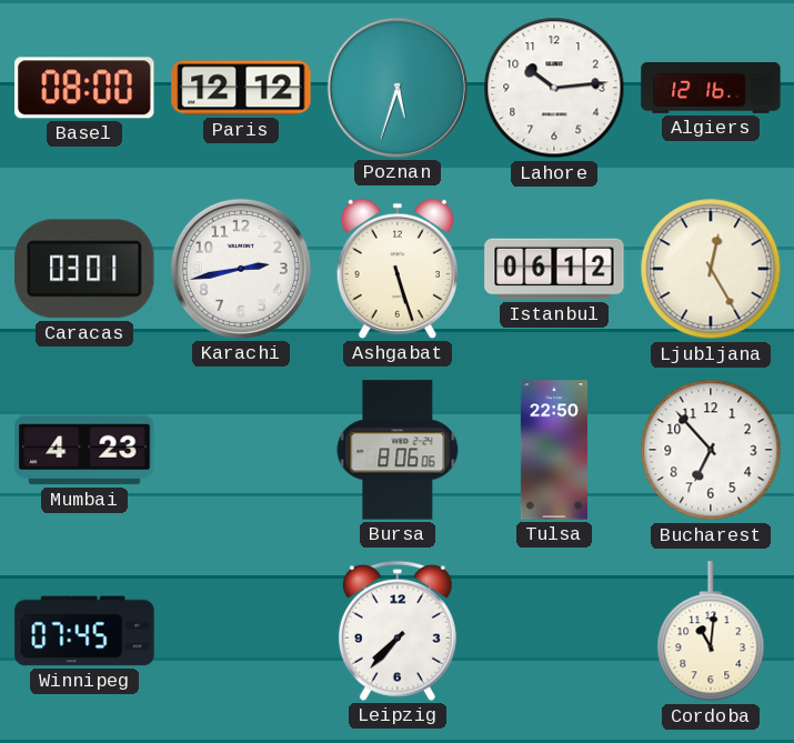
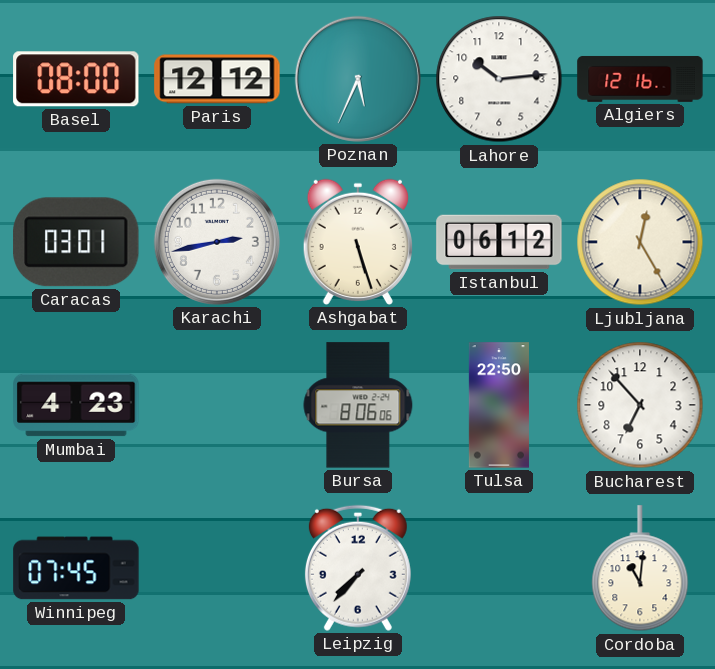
Poznan: 5:33 -> 5:34 (358, 79)
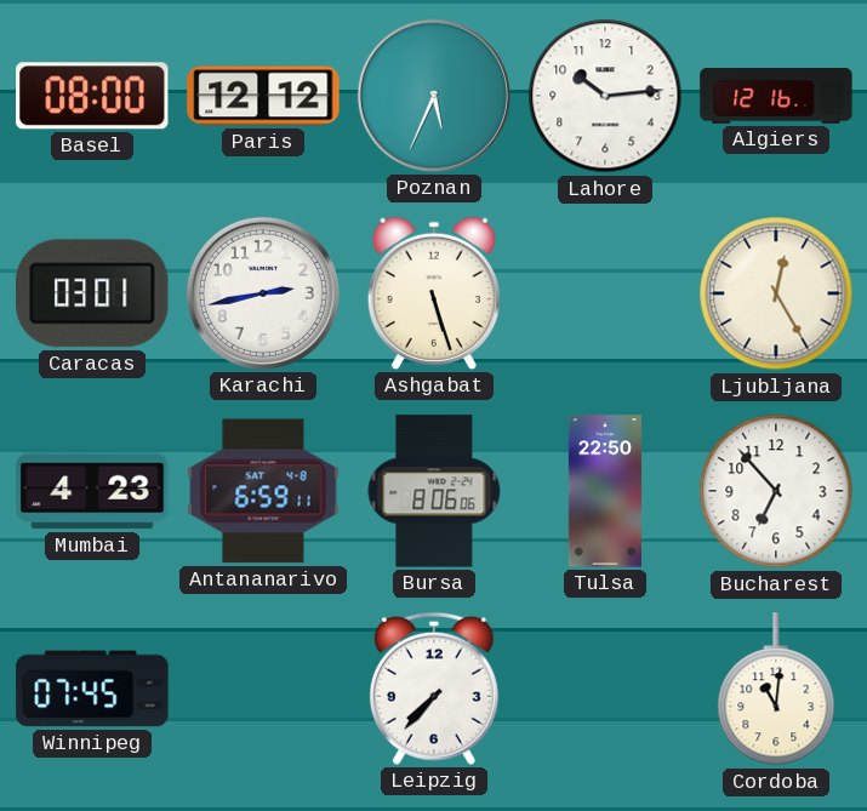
Istanbul: 06:12 -> none (499, 242)
Antananarivo: none -> 6:59 (263, 491)
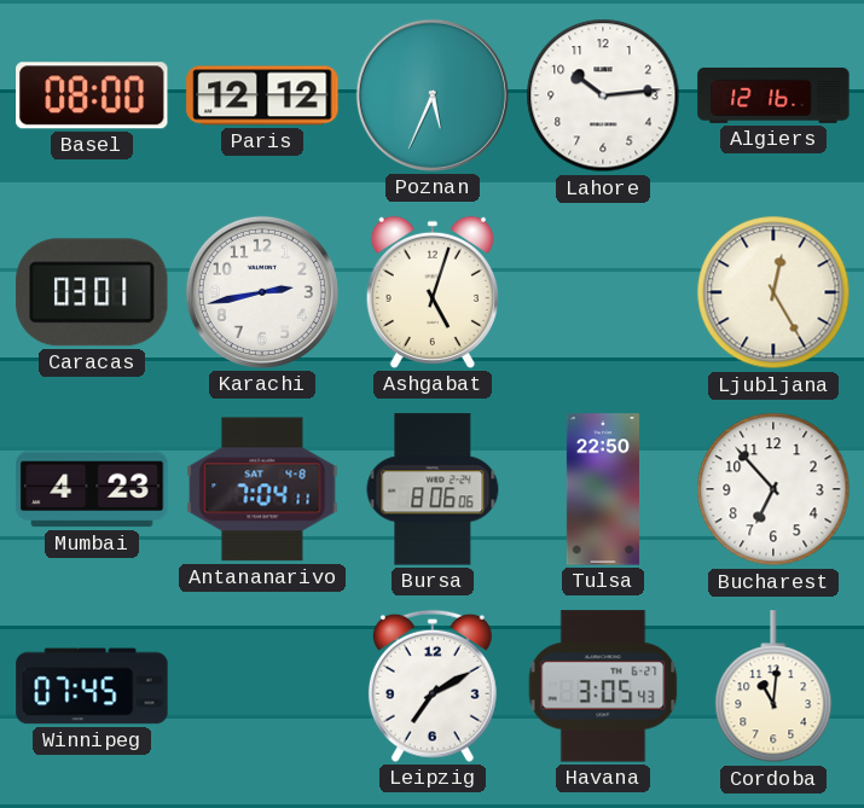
Ashgabat: 5:27 -> 5:03 (433, 292)
Antananarivo: 6:59 -> 7:04 (262, 489)
Leipzig: 7:37 -> 7:10 (433, 686)
Havana: none -> 3:05 (603, 686)
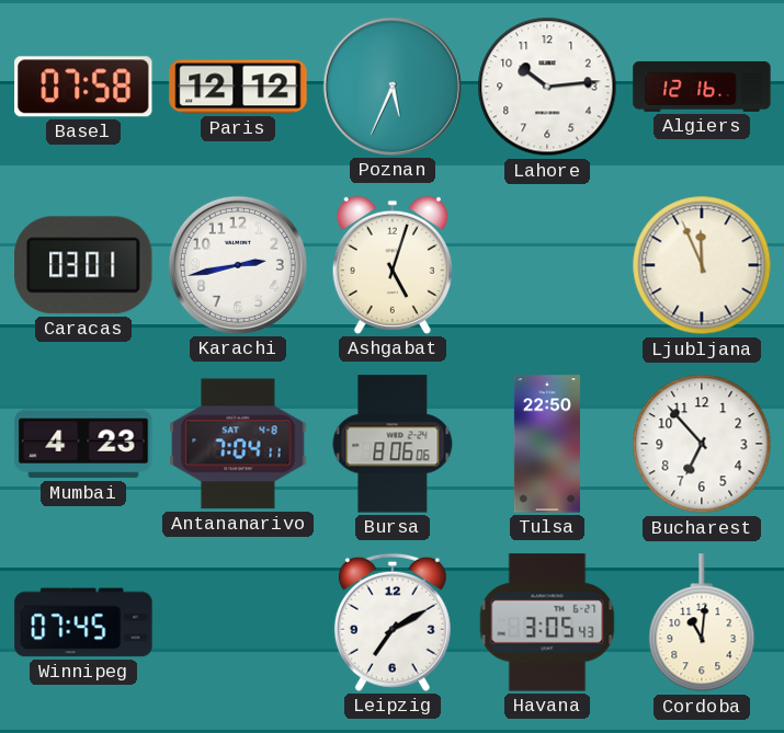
Basel: 08:00 -> 07:58 (83, 87)
Ljubljana: 12:25 -> 11:56 (702, 265)
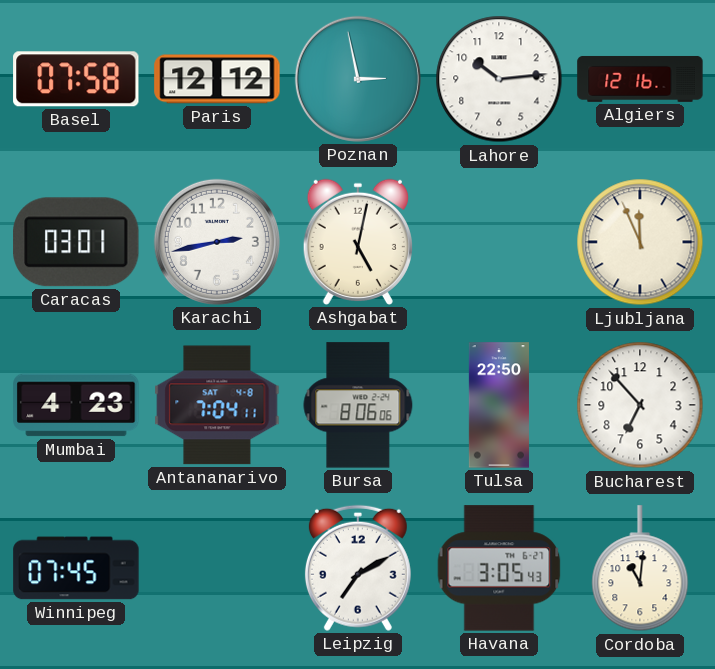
Poznan: 5:34 -> 2:58 (358, 79)
Ashgabat: 5:03 -> 5:02 (358, 242)
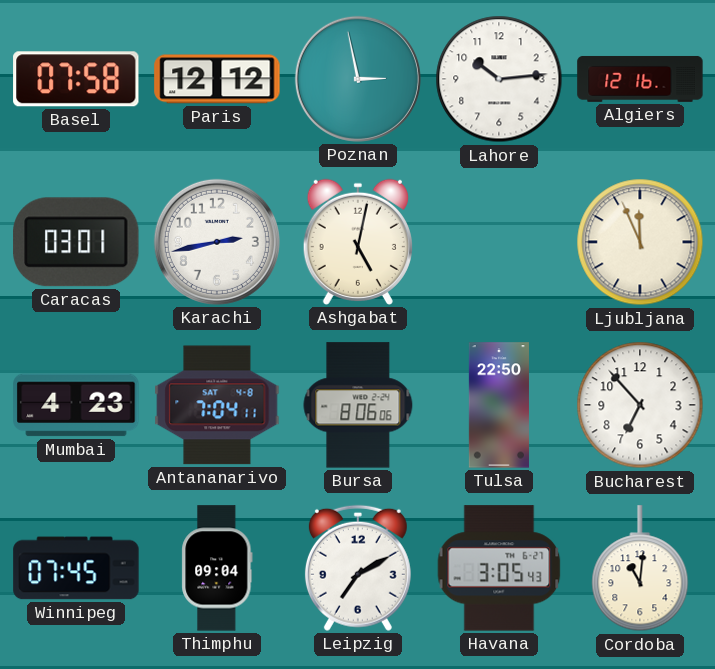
Thimphu: none -> 09:04 (217, 568)
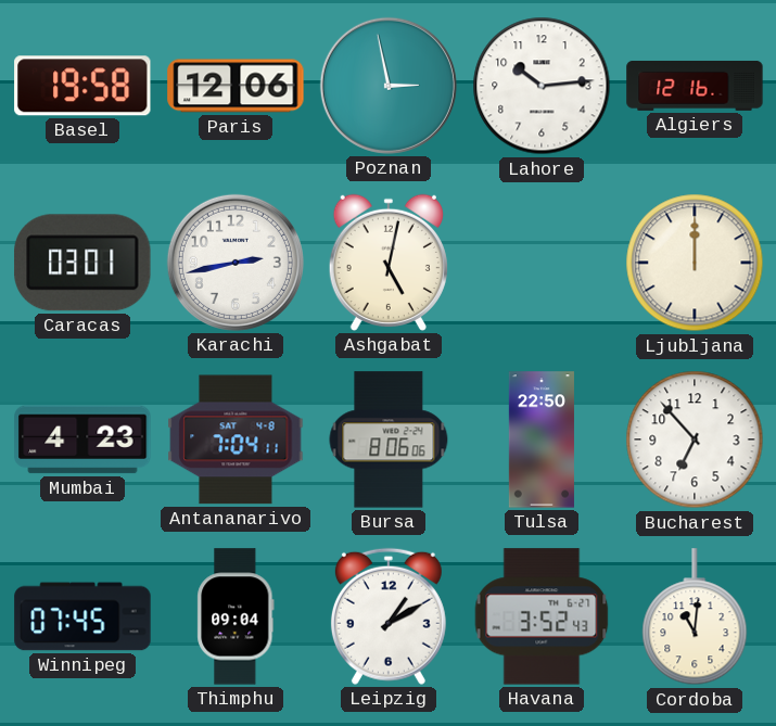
Basel: 07:58 -> 19:58 (82, 86)
Paris: 12:12 -> 12:06 (236, 86)
Ljubljana: 11:56 -> 12:00 (695, 263)
Leipzig: 7:10 -> 1:10 (389, 616)
Havana: 3:05 -> 3:52 (542, 616)
